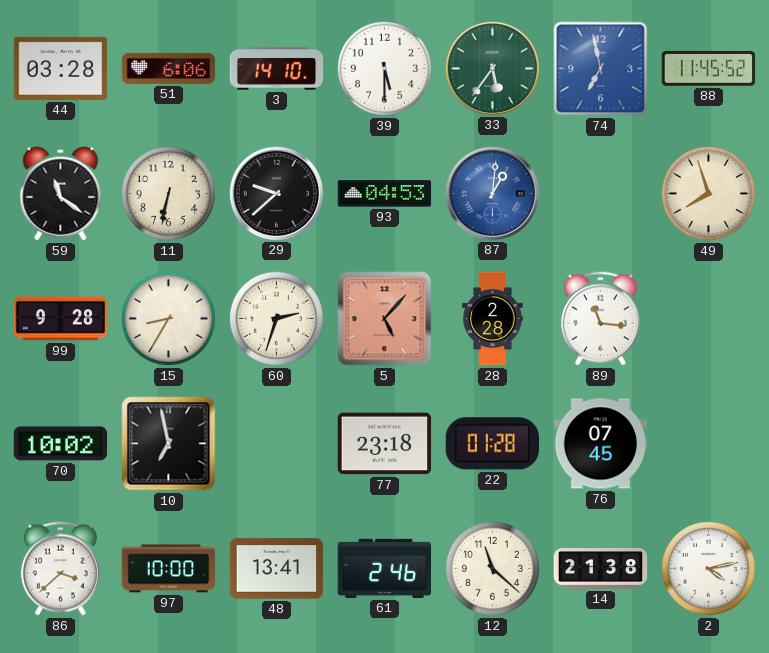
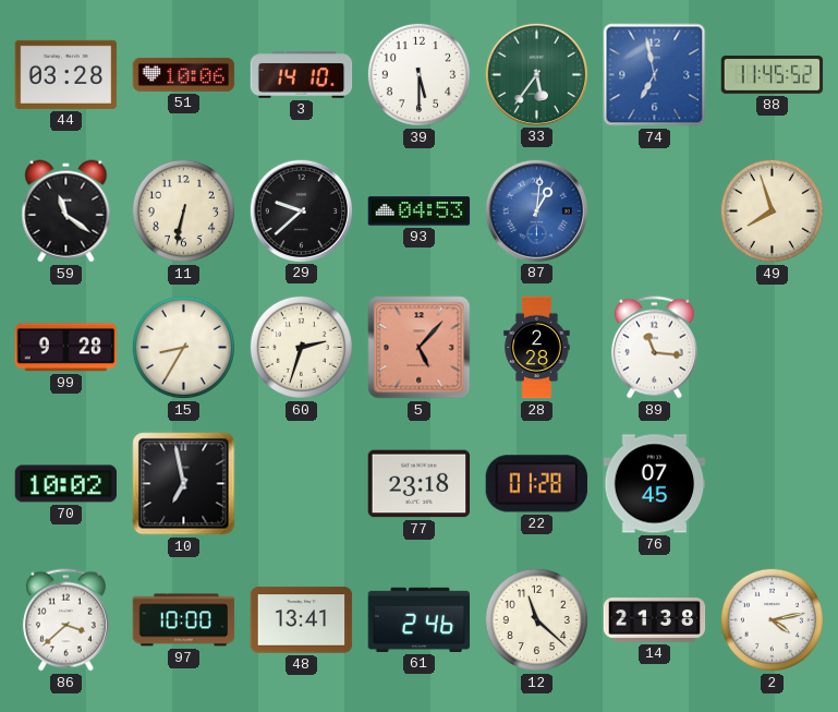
51: 6:06 -> 10:06 (184, 74)
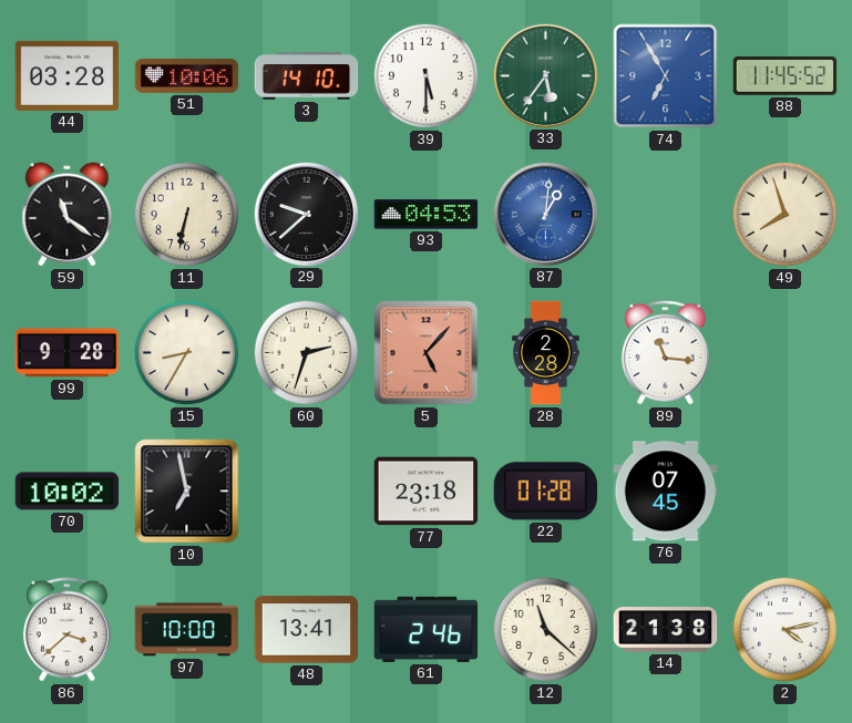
74: 6:58 -> 6:55 (666, 76)
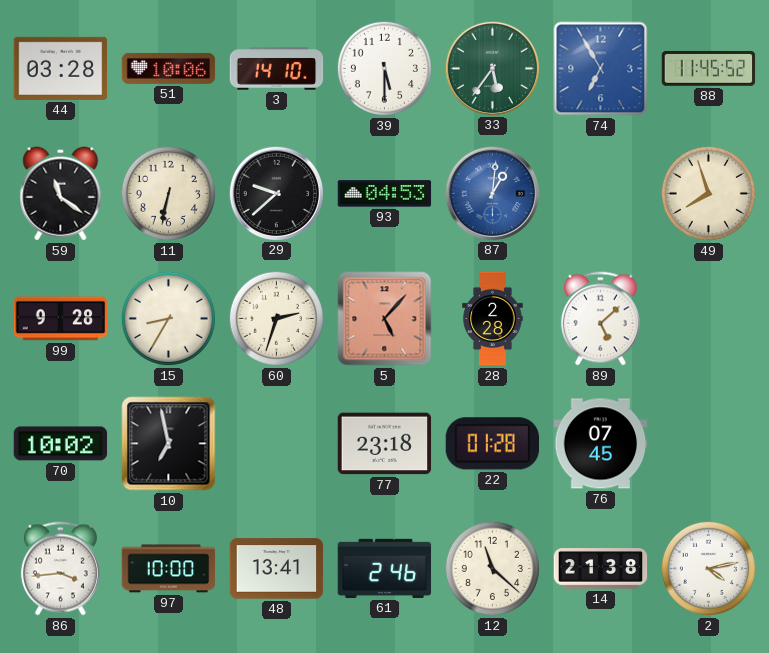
89: 11:16 -> 5:08 (600, 319)
86: 3:38 -> 3:44 (60, 569)
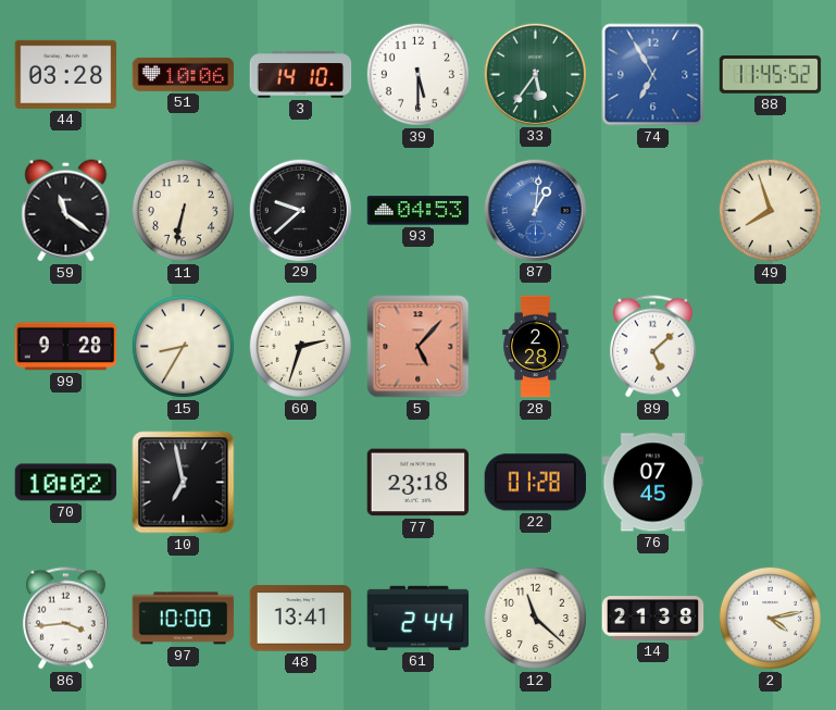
61: 2:46 -> 2:44 (419, 618)
